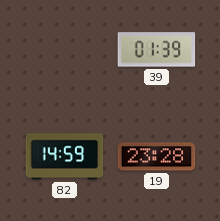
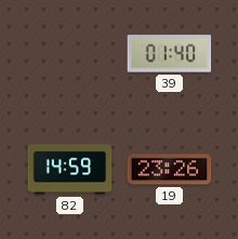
39: 01:39 -> 01:40 (170, 54)
19: 23:28 -> 23:26 (170, 170)
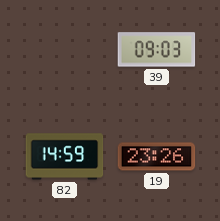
39: 01:40 -> 09:03 (157, 50)
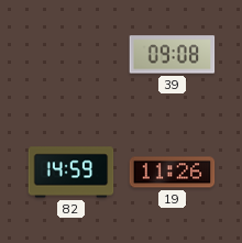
39: 09:03 -> 09:08 (173, 55)
19: 23:26 -> 11:26 (173, 173)
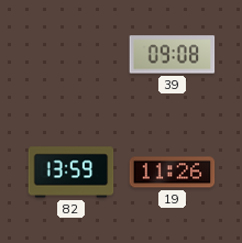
82: 14:59 -> 13:59 (71, 173)
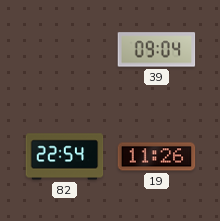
39: 09:08 -> 09:04 (157, 50)
82: 13:59 -> 22:54 (65, 157)
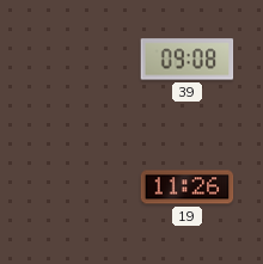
39: 09:04 -> 09:08 (188, 60)
82: 22:54 -> none (65, 157)
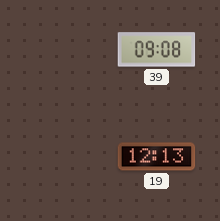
19: 11:26 -> 12:13 (157, 157)
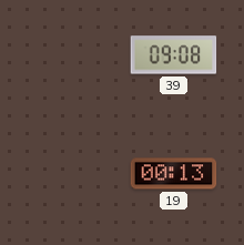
19: 12:13 -> 00:13 (174, 174)
